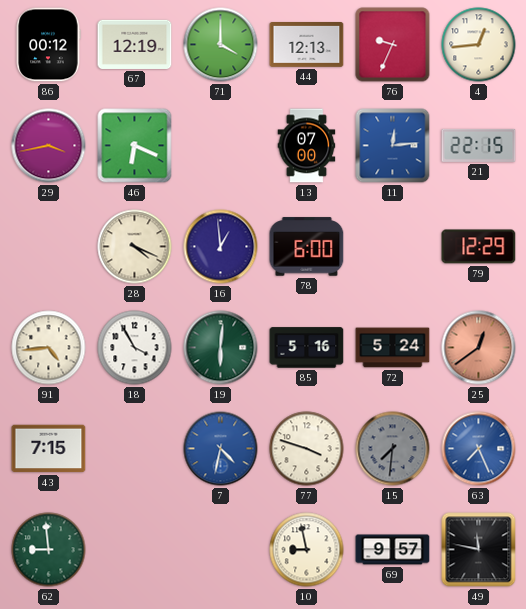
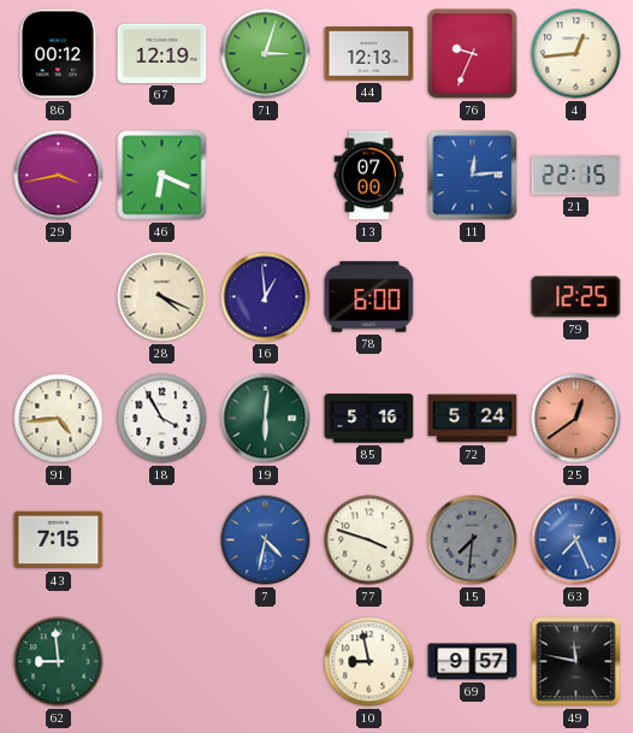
71: 4:00 -> 3:03 (266, 54)
79: 12:29 -> 12:25 (576, 297)
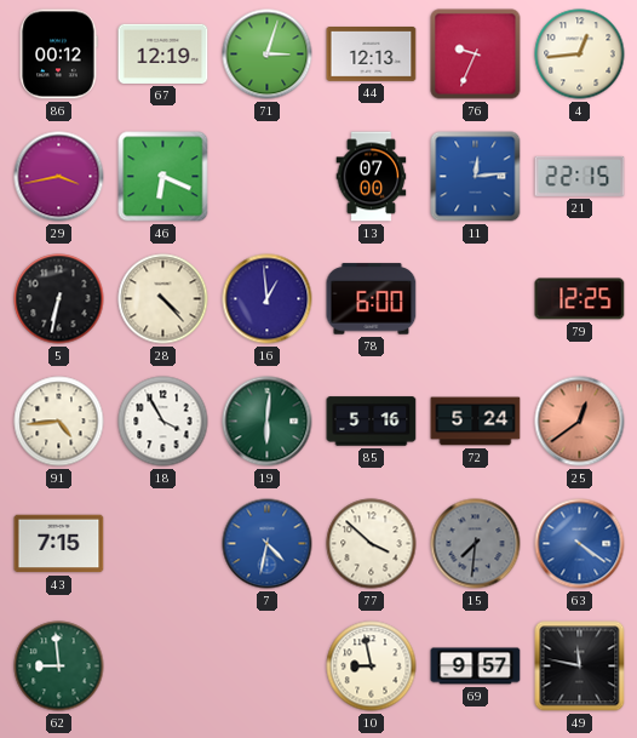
5: none -> 6:32 (59, 299)
28: 4:19 -> 4:23 (163, 299)
77: 3:48 -> 3:52 (372, 544)
63: 7:26 -> 4:21 (580, 544)
